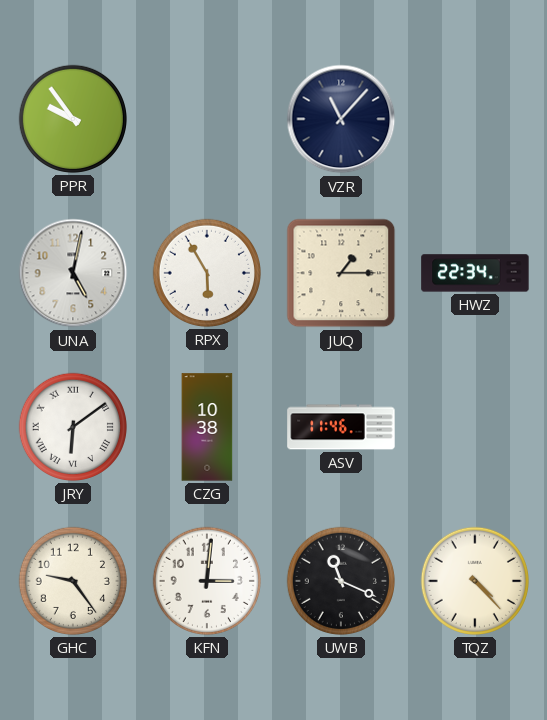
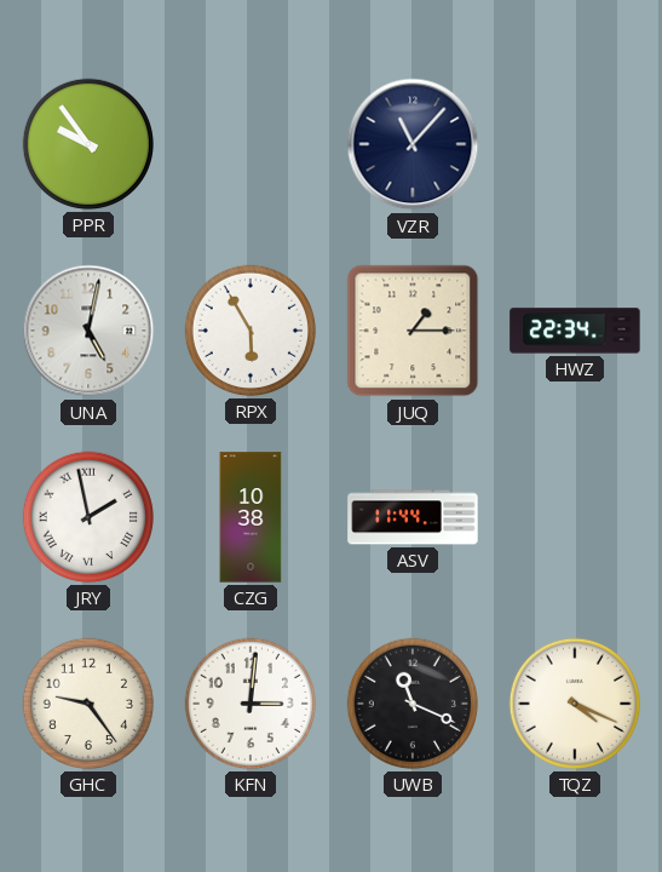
JRY: 6:09 -> 1:58 (88, 517)
ASV: 11:46 -> 11:44 (413, 517)
TQZ: 4:23 -> 4:19 (575, 704)
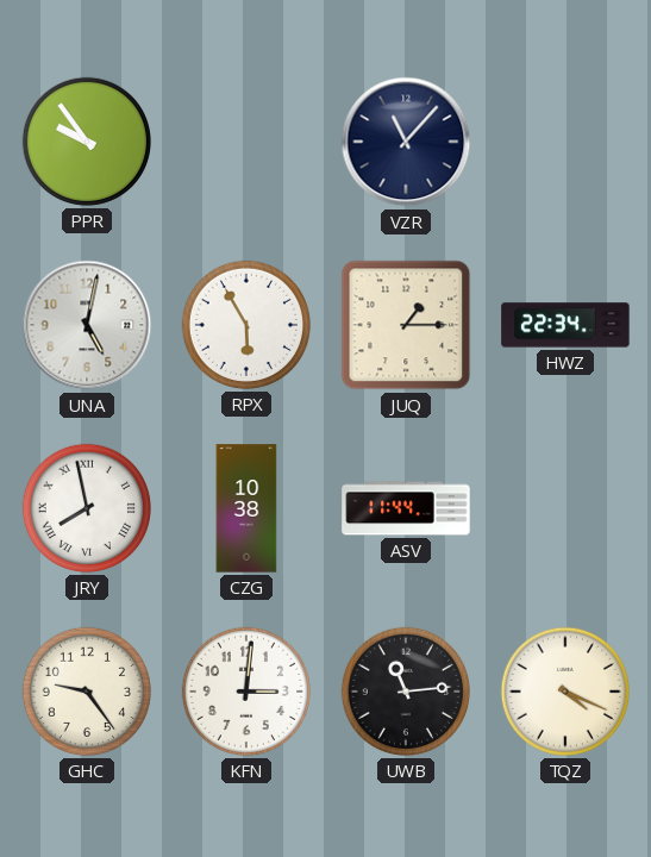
JRY: 1:58 -> 7:58 (87, 508)
UWB: 11:19 -> 11:14 (406, 692)
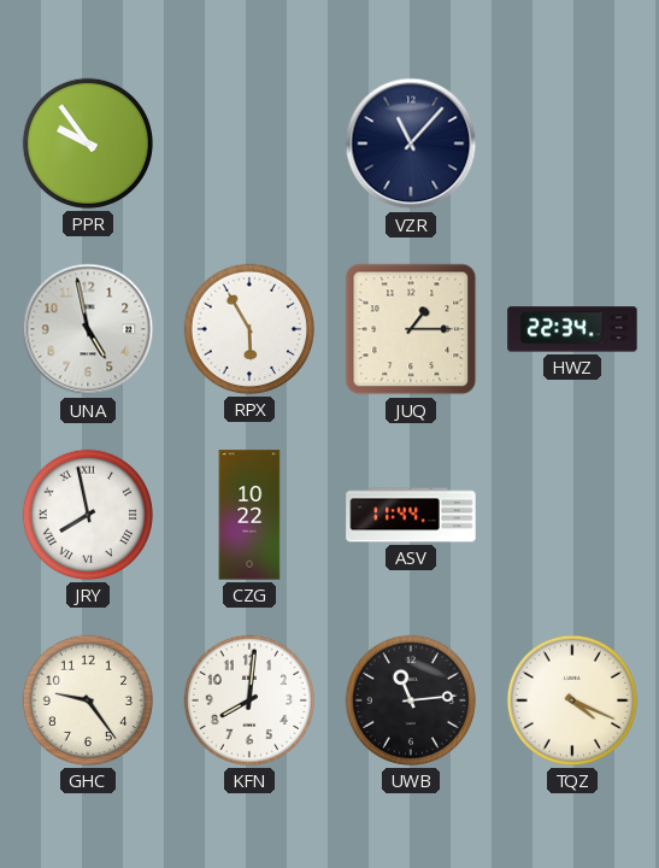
UNA: 5:02 -> 4:58 (88, 329)
CZG: 10:38 -> 10:22 (249, 515)
KFN: 3:01 -> 8:01 (249, 700)
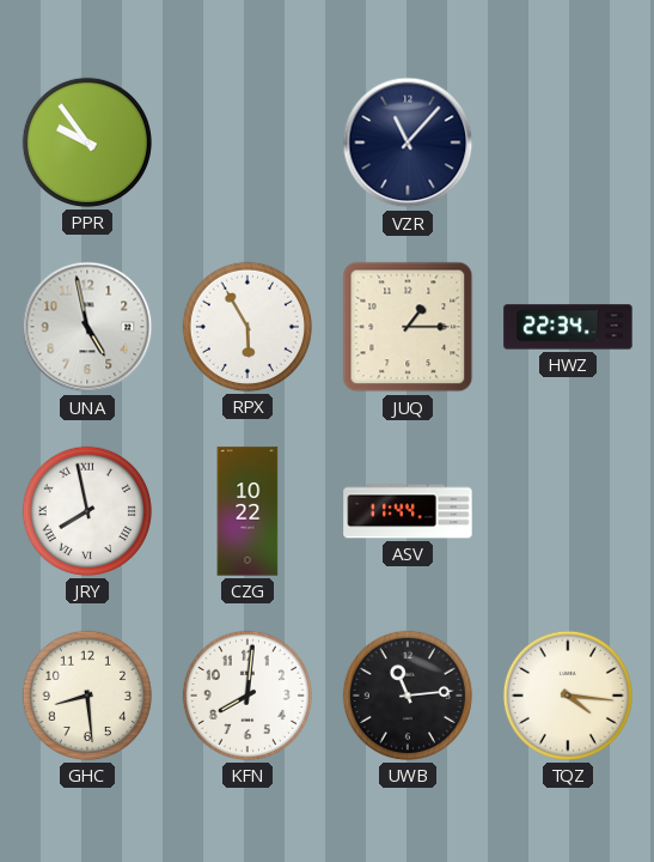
GHC: 9:24 -> 8:29 (87, 696)
TQZ: 4:19 -> 4:16 (568, 696)
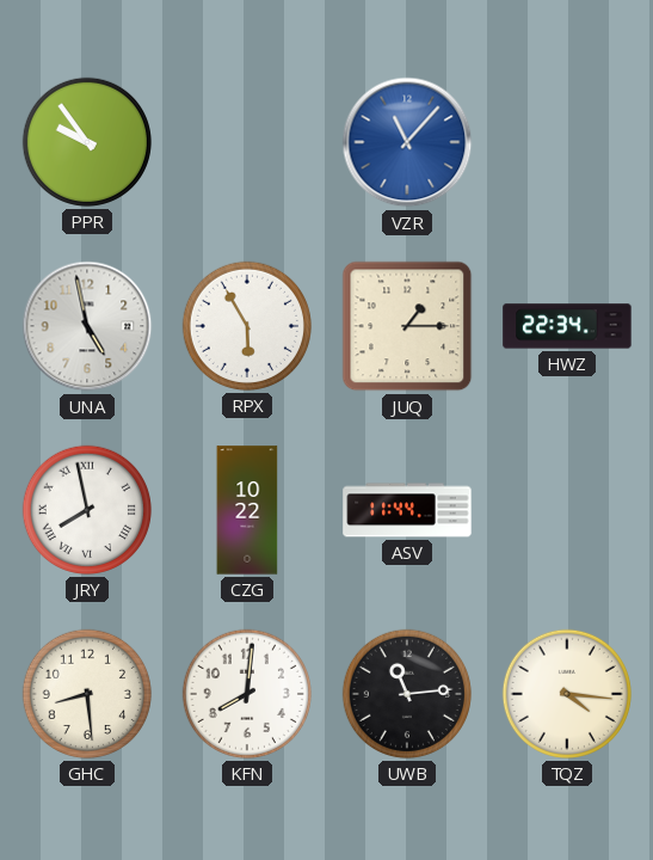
VZR dial: navy -> blue (407, 142)
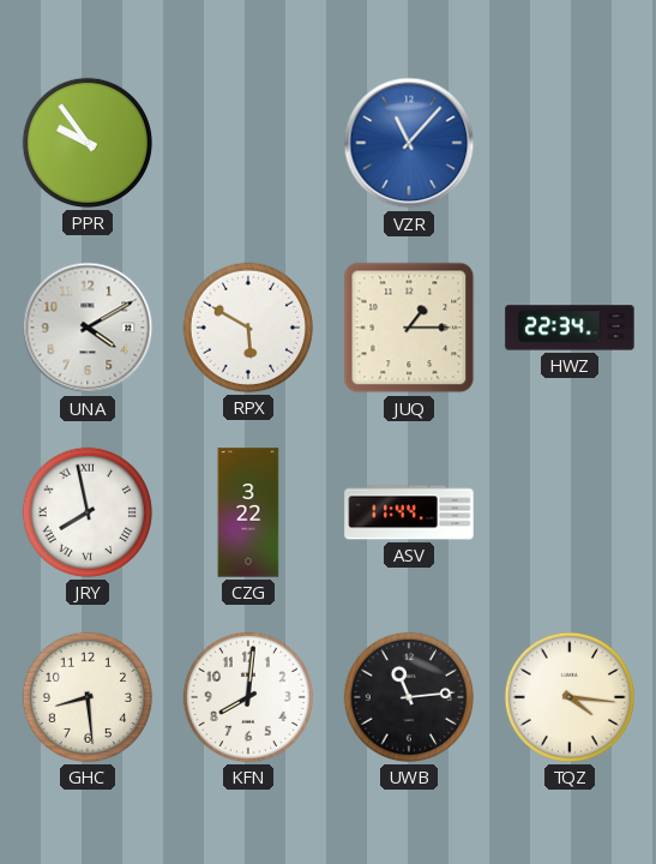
UNA: 4:58 -> 4:10 (88, 328)
RPX: 5:55 -> 5:50 (248, 328)
CZG: 10:22 -> 3:22 (248, 512)
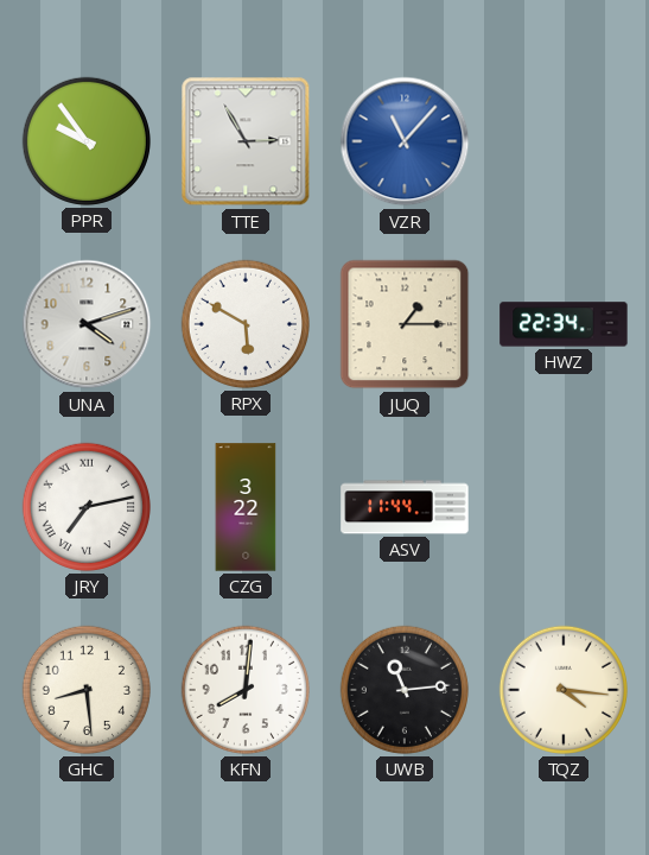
TTE: none -> 2:55 (246, 141)
UNA: 4:10 -> 4:12 (87, 324)
JRY: 7:58 -> 7:13 (87, 507)
